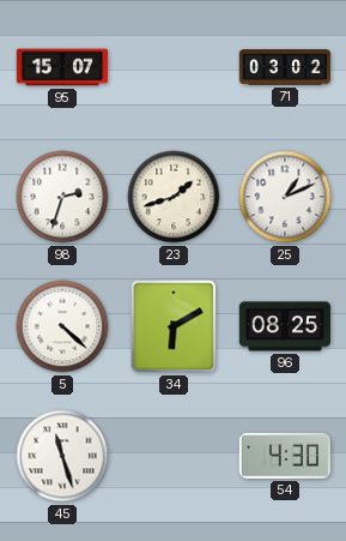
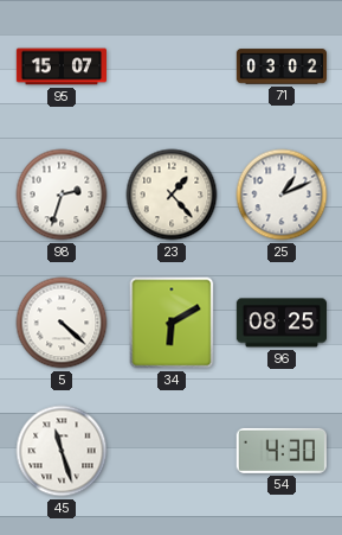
23: 1:42 -> 1:23 (172, 195)
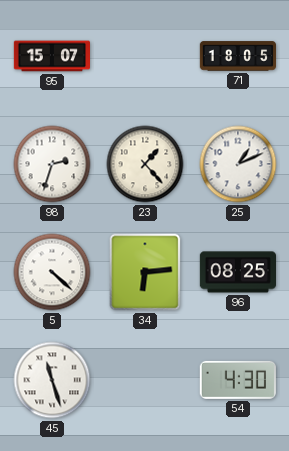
71: 03:02 -> 18:05 (238, 56)
34: 6:10 -> 6:14 (145, 272)
